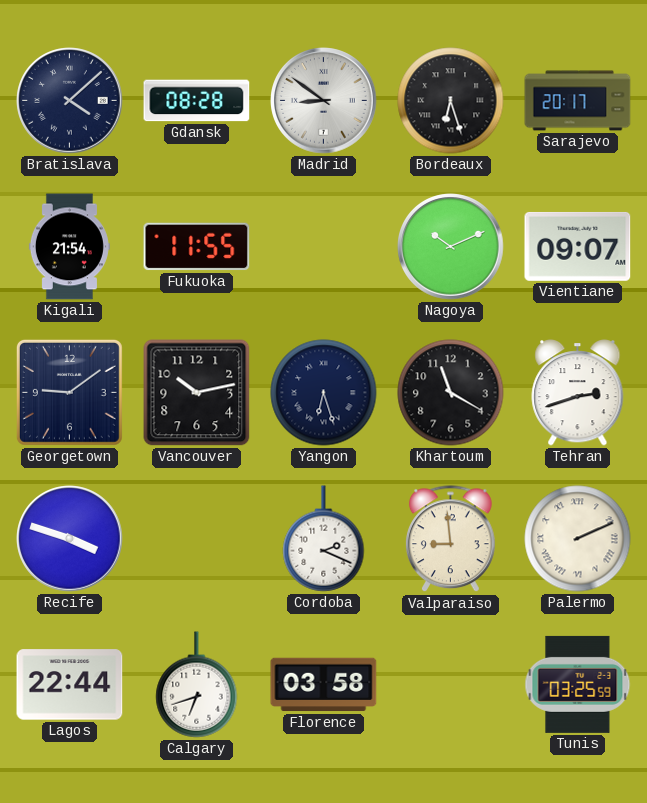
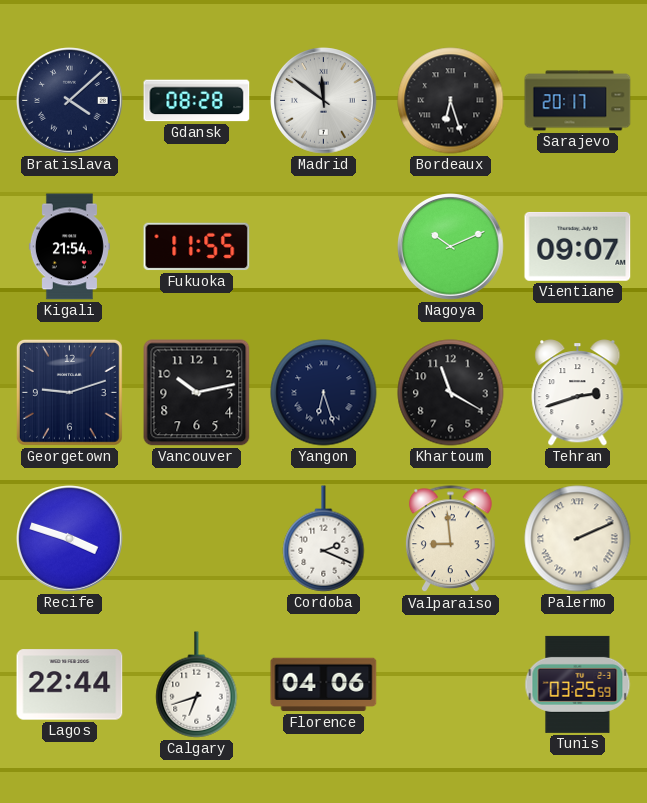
Madrid: 8:51 -> 11:51 (324, 101)
Georgetown: 9:09 -> 9:12 (69, 392)
Florence: 03:58 -> 04:06 (324, 685)
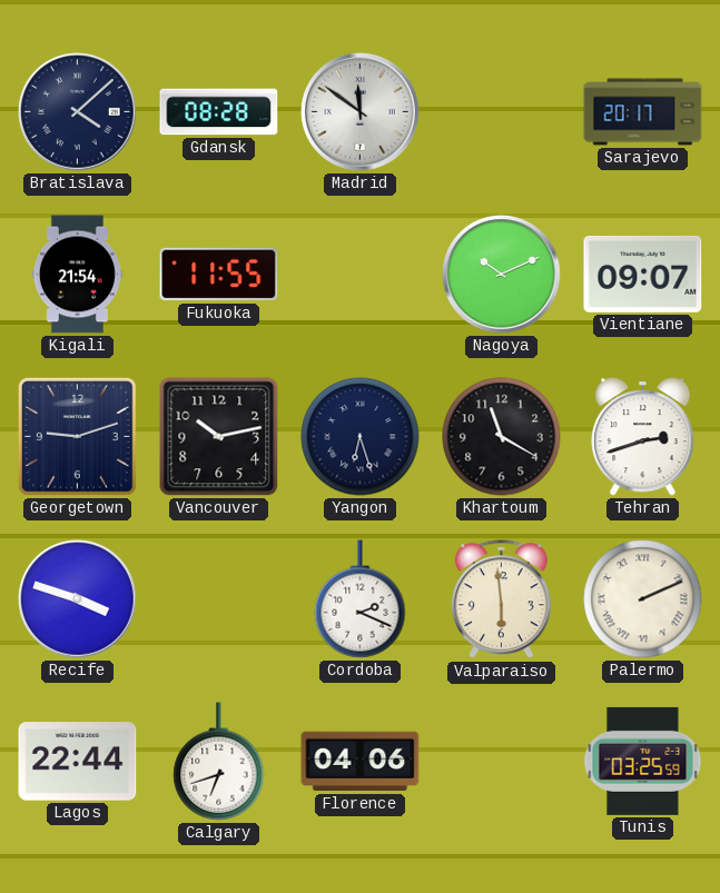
Bordeaux: 6:27 -> none (451, 101)
Valparaiso: 8:59 -> 5:59 (502, 599)
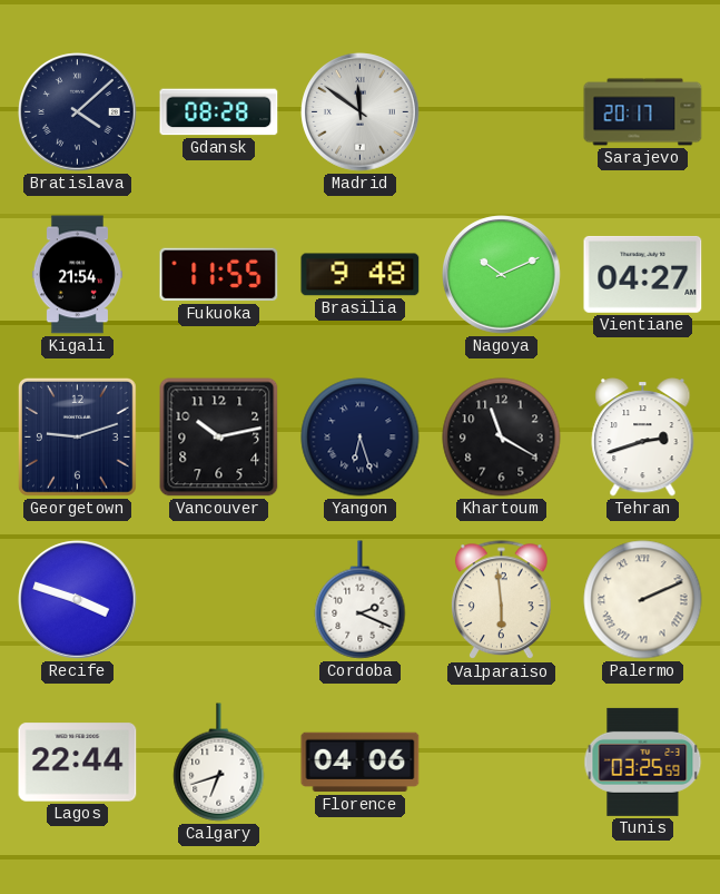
Brasilia: none -> 9:48 (361, 275)
Vientiane: 09:07 -> 04:27 (643, 274)
